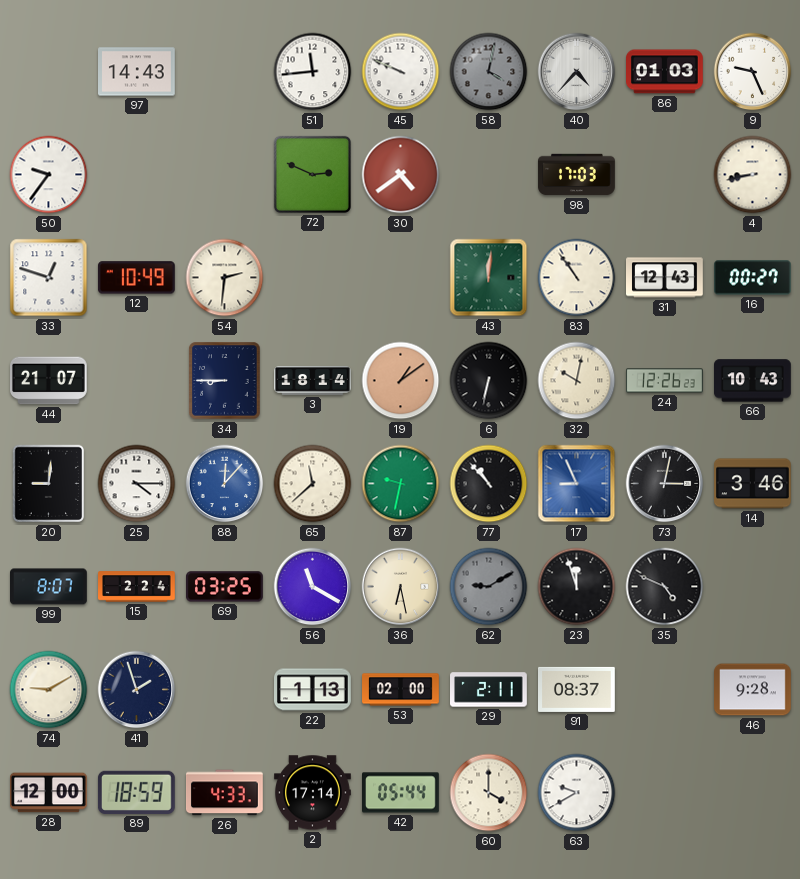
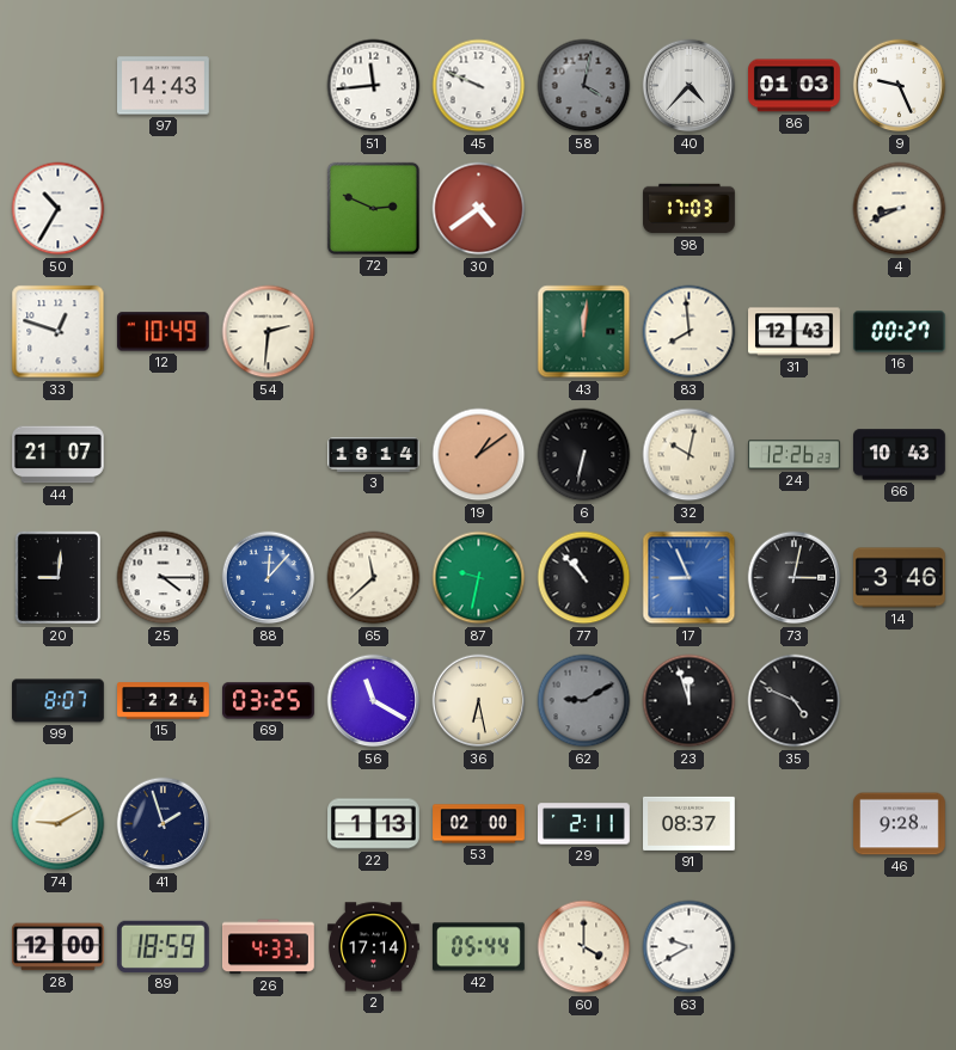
50: 9:36 -> 10:35 (59, 209)
4: 8:43 -> 8:41 (900, 209)
83: 10:54 -> 7:59 (690, 332)
34: 8:45 -> none (225, 381)
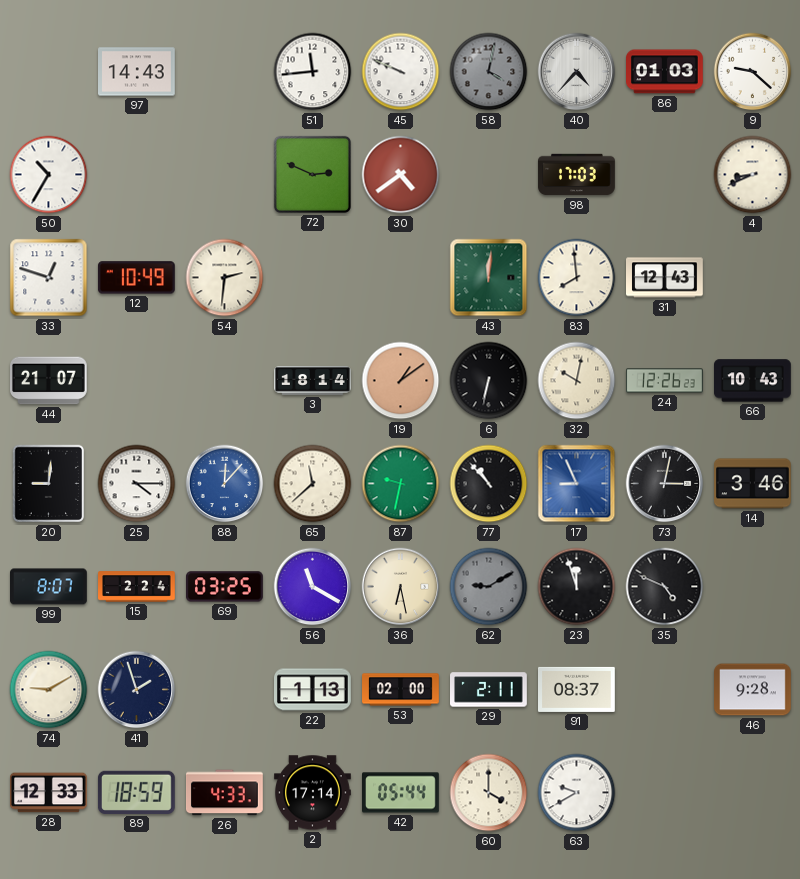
9: 9:26 -> 9:22 (753, 72)
16: 00:27 -> none (900, 332)
28: 12:00 -> 12:33 (49, 793)
